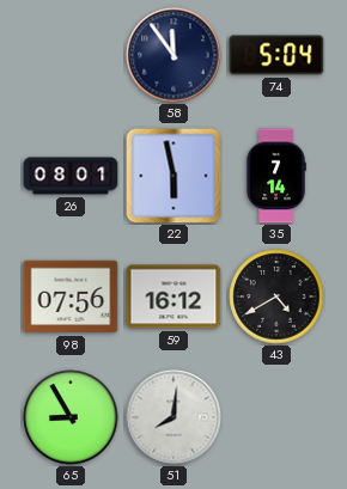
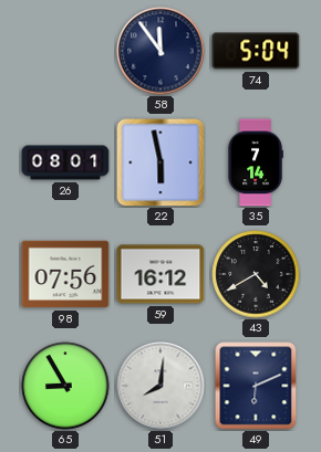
49: none -> 6:11 (256, 386)
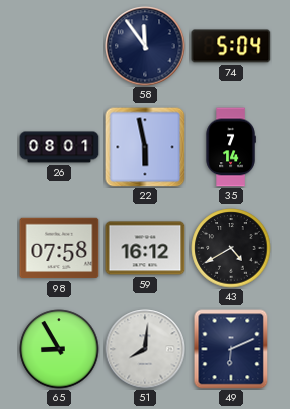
98: 07:56 -> 07:58 (59, 248)
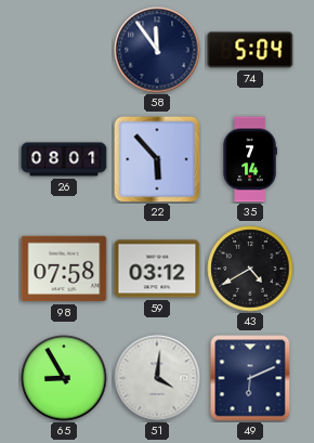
22: 5:58 -> 5:53 (157, 159)
59: 16:12 -> 03:12 (157, 269)
51: 8:01 -> 4:01 (157, 378)
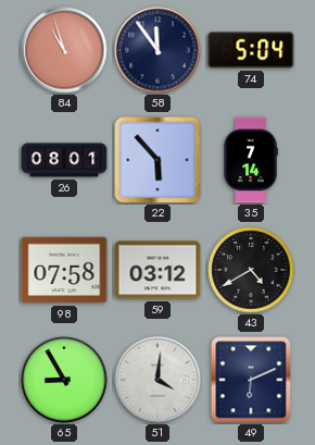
84: none -> 10:57 (64, 50)
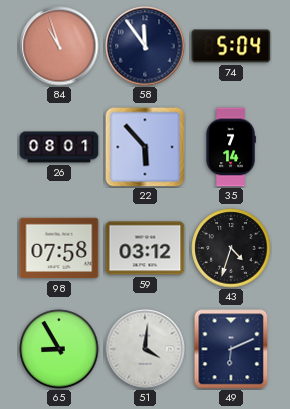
43: 4:40 -> 4:33 (231, 248)
